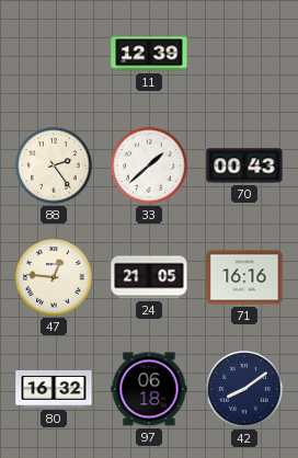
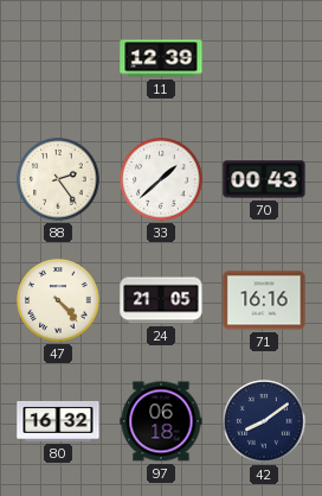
47: 12:46 -> 4:23 (58, 300)
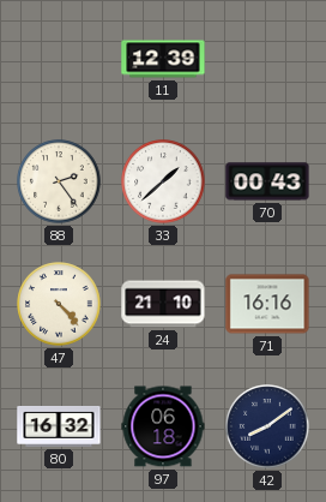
24: 21:05 -> 21:10 (163, 304)
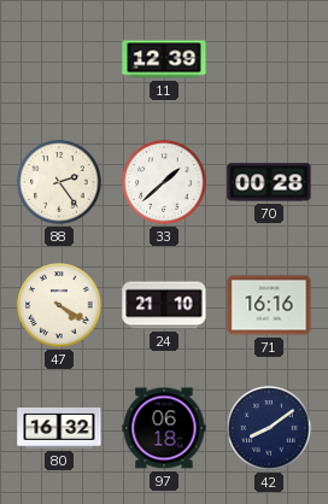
70: 00:43 -> 00:28 (269, 182)
47: 4:23 -> 4:20 (59, 305)
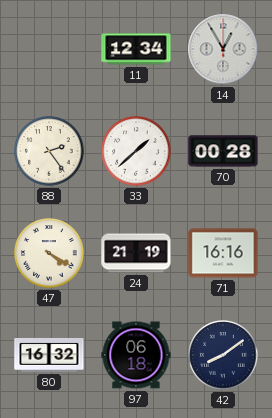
11: 12:39 -> 12:34 (136, 49)
14: none -> 12:55 (223, 49)
24: 21:10 -> 21:19 (136, 253)
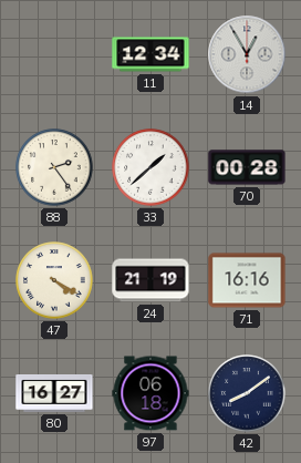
80: 16:32 -> 16:27 (54, 394)
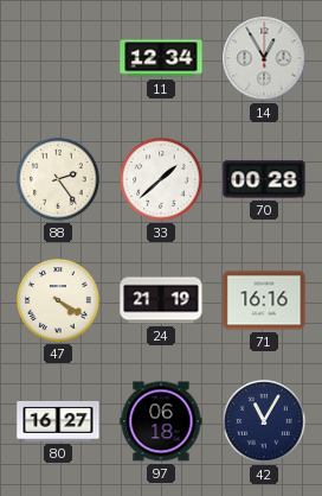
42: 8:09 -> 11:05 (264, 421)
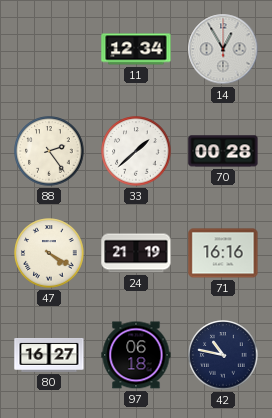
42: 11:05 -> 10:47 (223, 355)
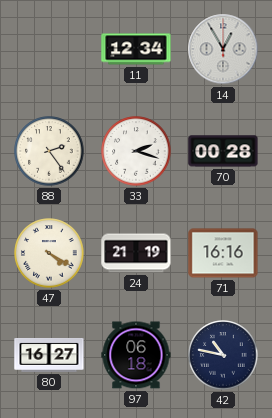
33: 1:38 -> 2:18 (136, 151)
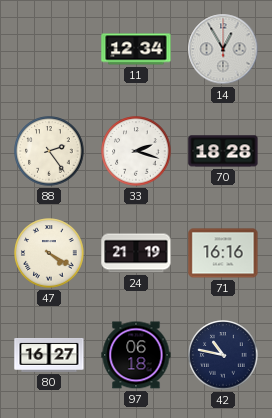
70: 00:28 -> 18:28 (223, 151)
